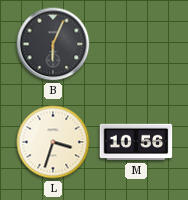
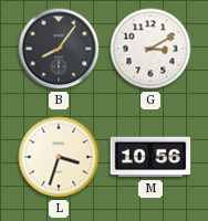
B: 6:04 -> 8:06 (59, 49)
G: none -> 3:10 (150, 49)
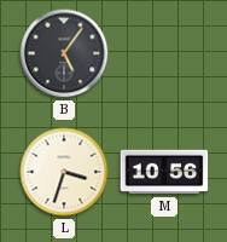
B: 8:06 -> 5:06 (64, 53)
G: 3:10 -> none (150, 49)
